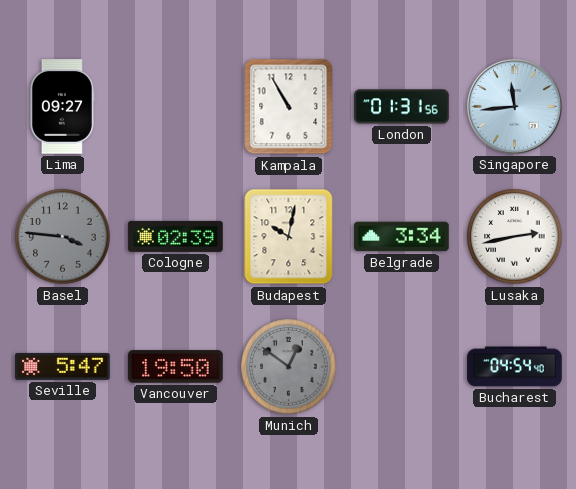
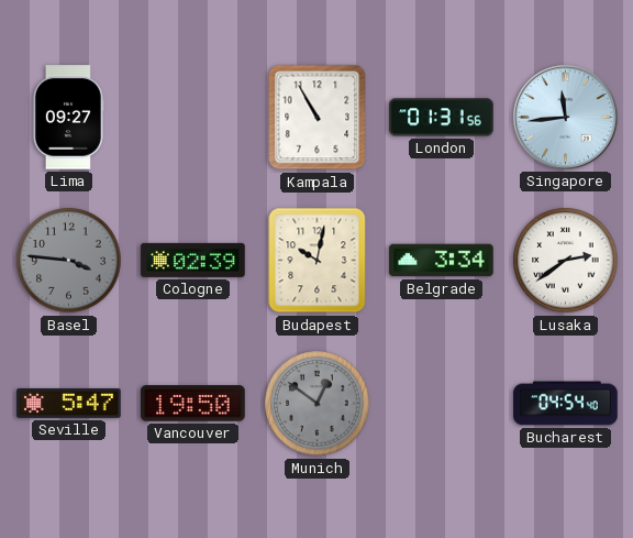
Lusaka: 2:43 -> 2:39 (566, 261)
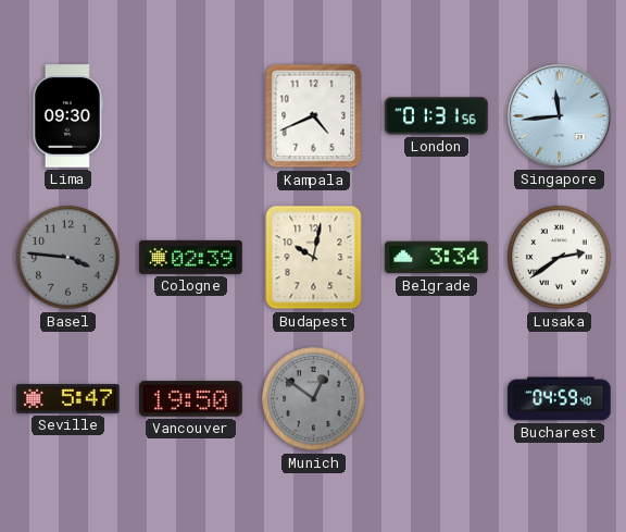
Lima: 09:27 -> 09:30 (67, 116)
Kampala: 10:55 -> 4:41 (314, 116)
Bucharest: 04:54 -> 04:59 (560, 399)
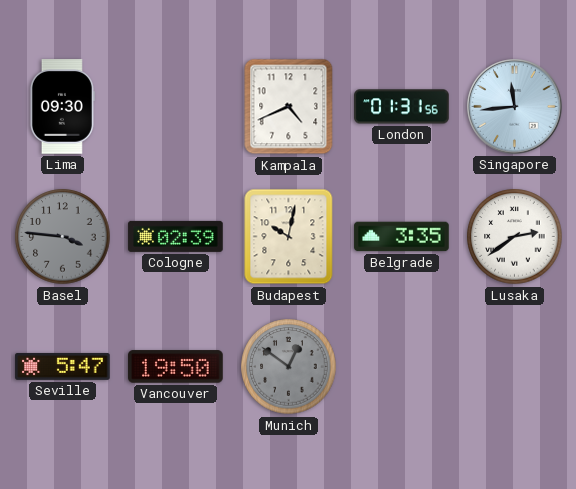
Belgrade: 3:34 -> 3:35 (402, 237)
Bucharest: 04:59 -> none (560, 399)
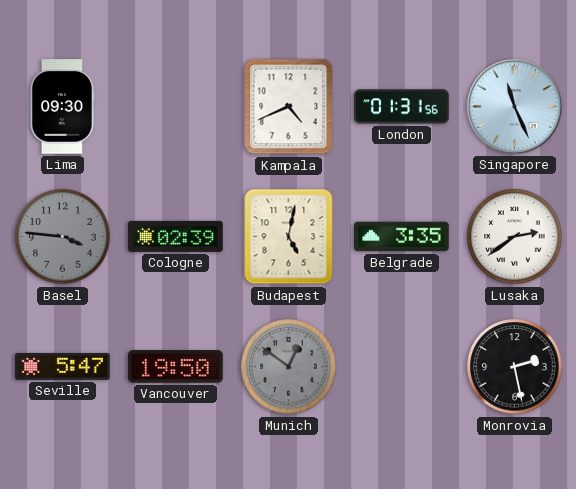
Singapore: 11:44 -> 11:26 (515, 107)
Budapest: 10:02 -> 5:02 (289, 237)
Monrovia: none -> 2:28 (515, 367)
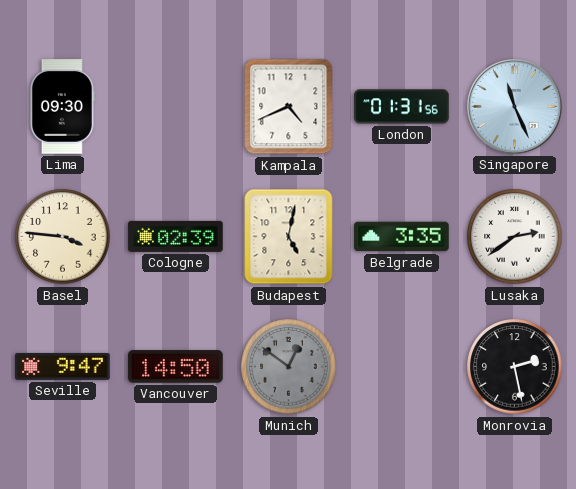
Basel dial: grey -> cream (63, 237)
Seville: 5:47 -> 9:47 (63, 366)
Vancouver: 19:50 -> 14:50 (176, 367)
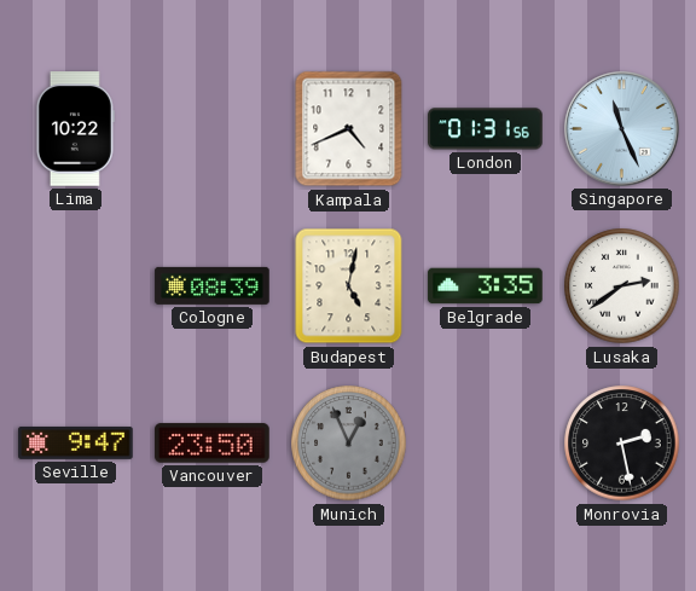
Lima: 09:30 -> 10:22 (75, 129)
Basel: 3:46 -> none (63, 237)
Cologne: 02:39 -> 08:39 (213, 285)
Vancouver: 14:50 -> 23:50 (213, 444)
Munich: 12:51 -> 12:56 (349, 444)
